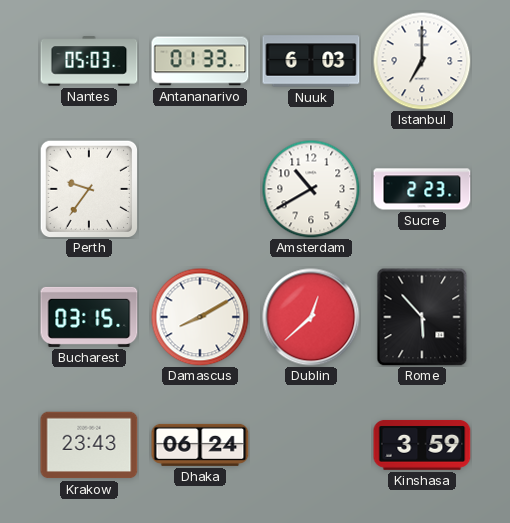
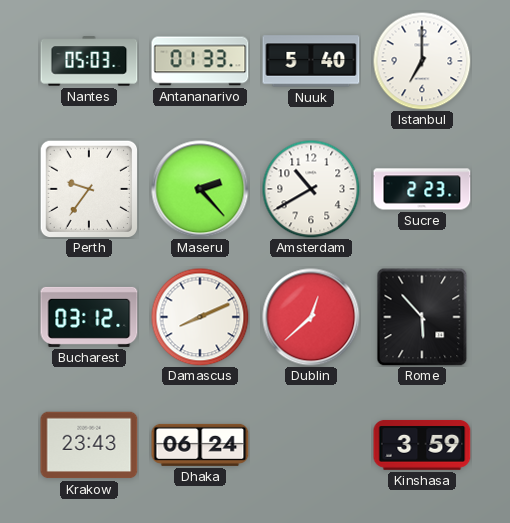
Nuuk: 6:03 -> 5:40 (311, 61)
Maseru: none -> 2:23 (200, 189)
Bucharest: 03:15 -> 03:12 (89, 317)
Damascus: 8:10 -> 8:11 (200, 317)
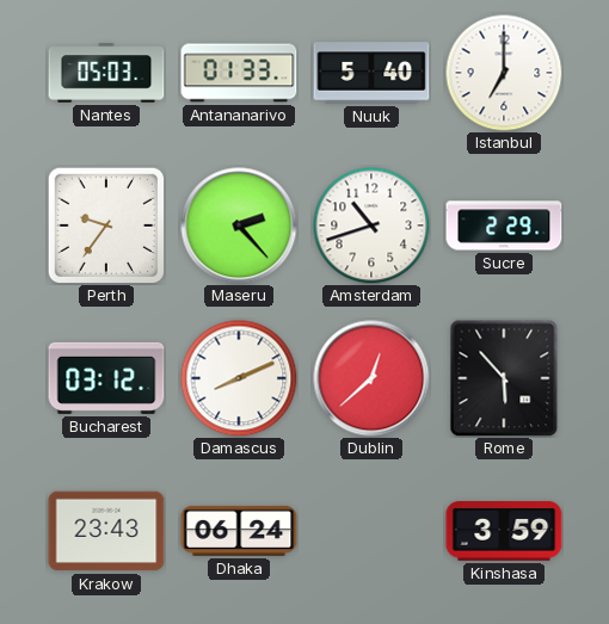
Amsterdam: 10:40 -> 10:42 (371, 225)
Sucre: 2:23 -> 2:29 (504, 225)
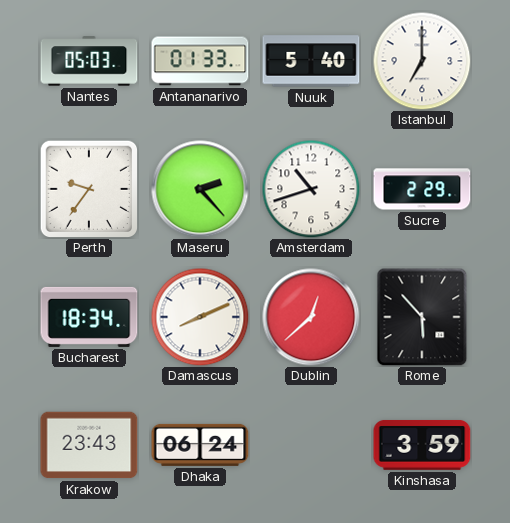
Bucharest: 03:12 -> 18:34 (89, 317)
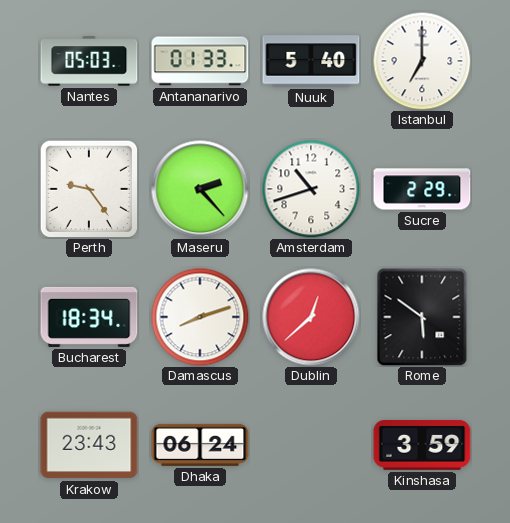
Perth: 9:36 -> 9:24 (88, 188)
Damascus: 8:11 -> 8:12 (200, 317)
Rome: 5:53 -> 5:51 (422, 317)
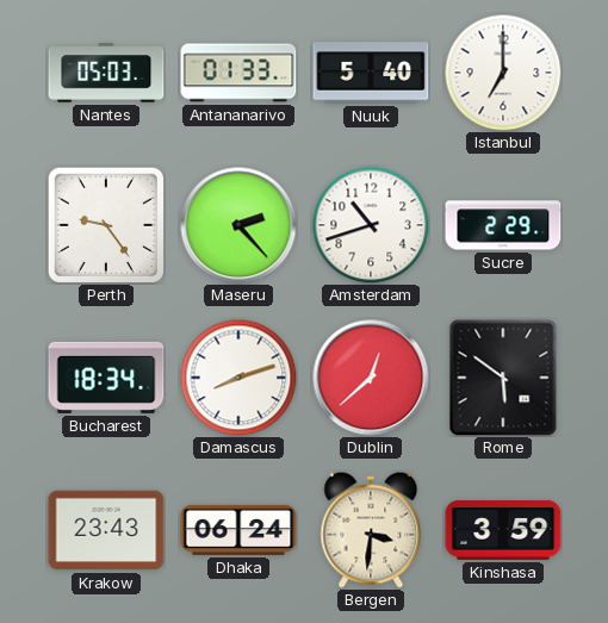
Bergen: none -> 3:31 (371, 530)
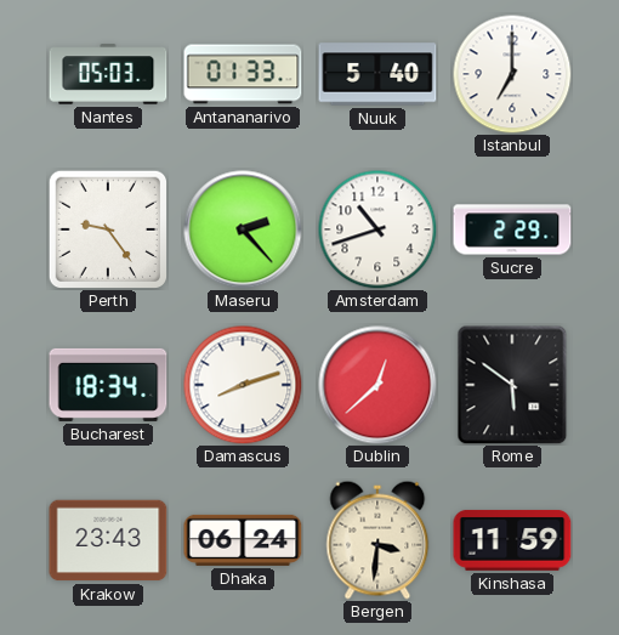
Kinshasa: 3:59 -> 11:59 (512, 540)
